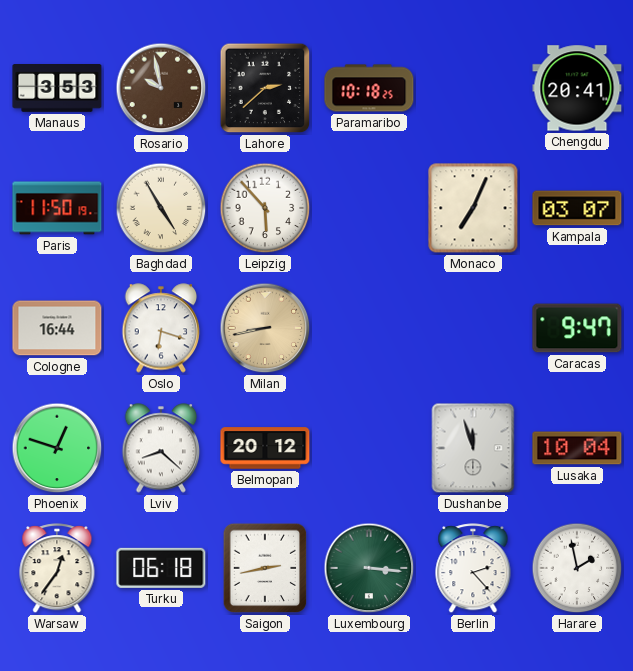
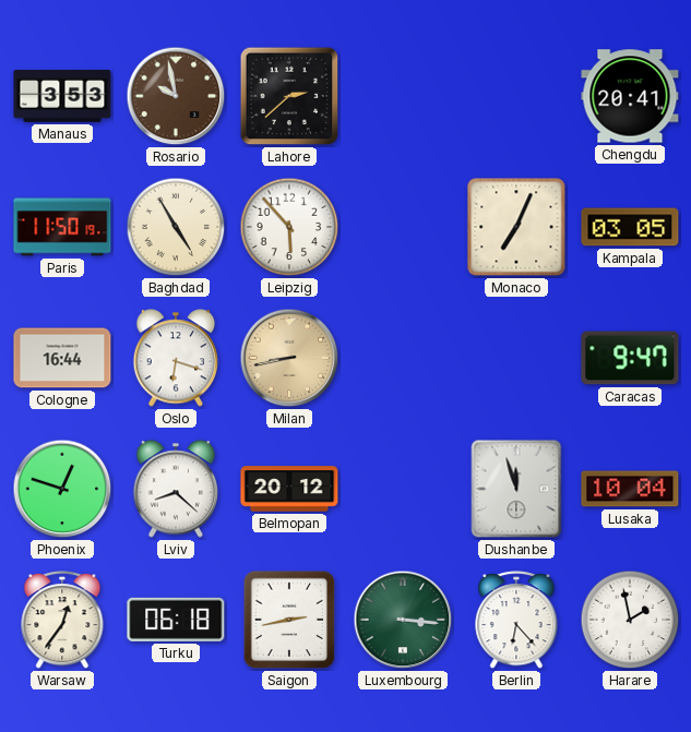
Paramaribo: 10:18 -> none (369, 88)
Kampala: 03:07 -> 03:05 (630, 227)
Berlin: 2:23 -> 6:23 (516, 621)
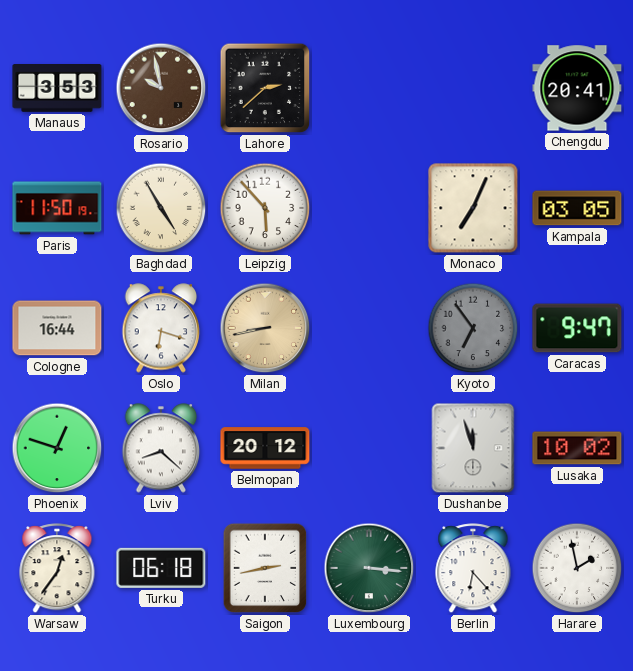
Kyoto: none -> 6:54 (473, 328)
Lusaka: 10:04 -> 10:02 (577, 448)
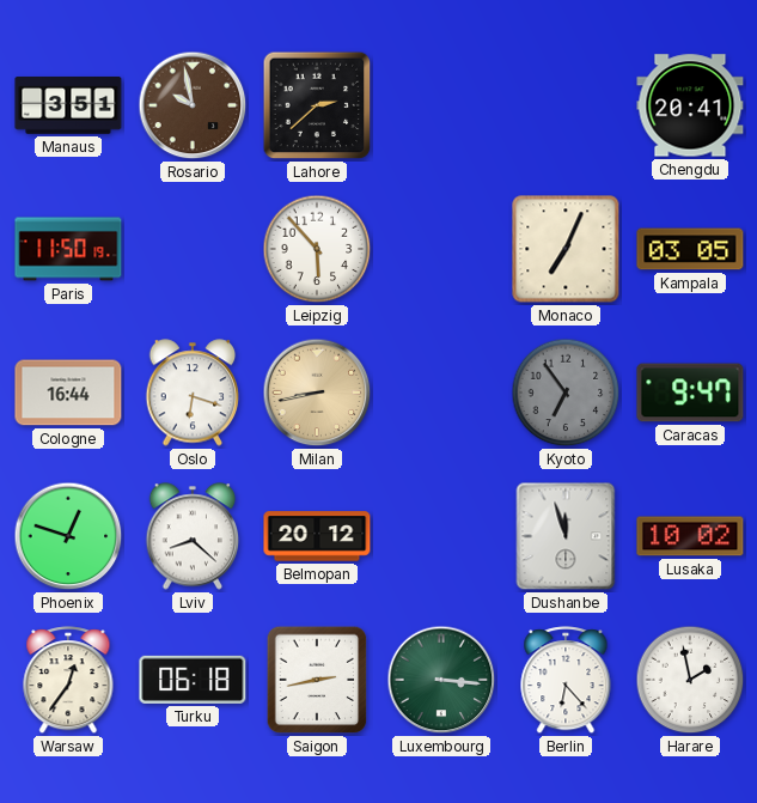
Manaus: 3:53 -> 3:51 (68, 107)
Baghdad: 4:55 -> none (161, 208)
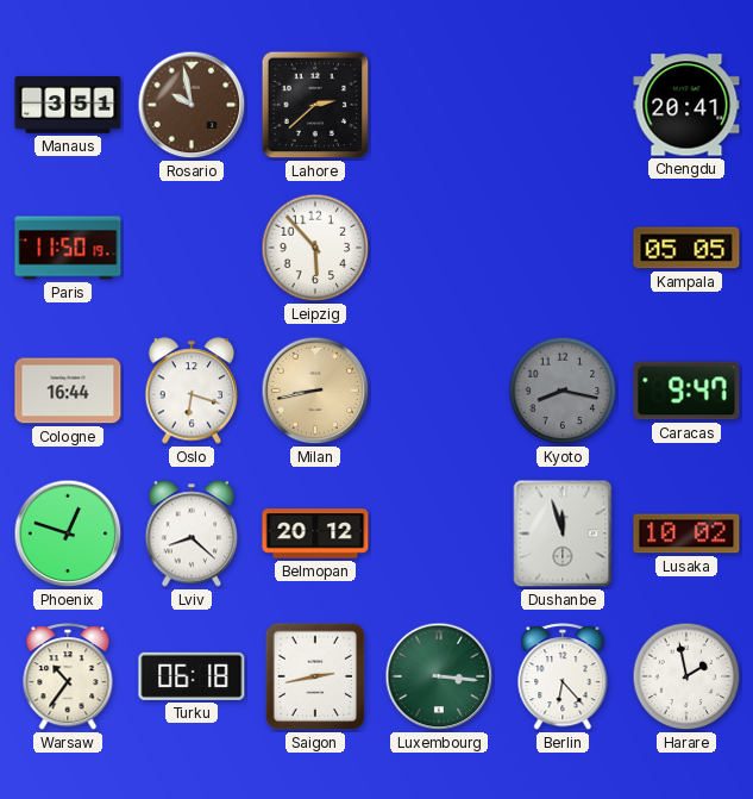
Monaco: 7:04 -> none (566, 249)
Kampala: 03:05 -> 05:05 (686, 248)
Kyoto: 6:54 -> 8:17 (563, 391)
Warsaw: 12:36 -> 10:36 (68, 678)
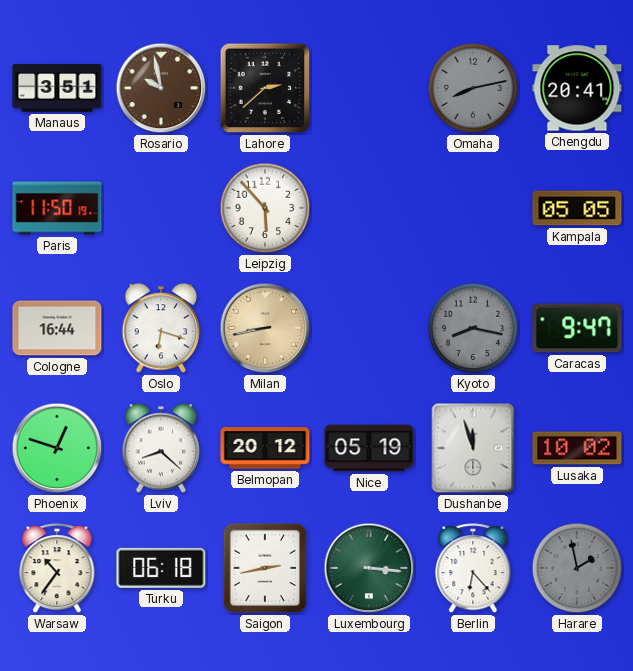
Omaha: none -> 8:13 (473, 88)
Nice: none -> 05:19 (369, 448)
Harare dial: white -> grey (577, 568)
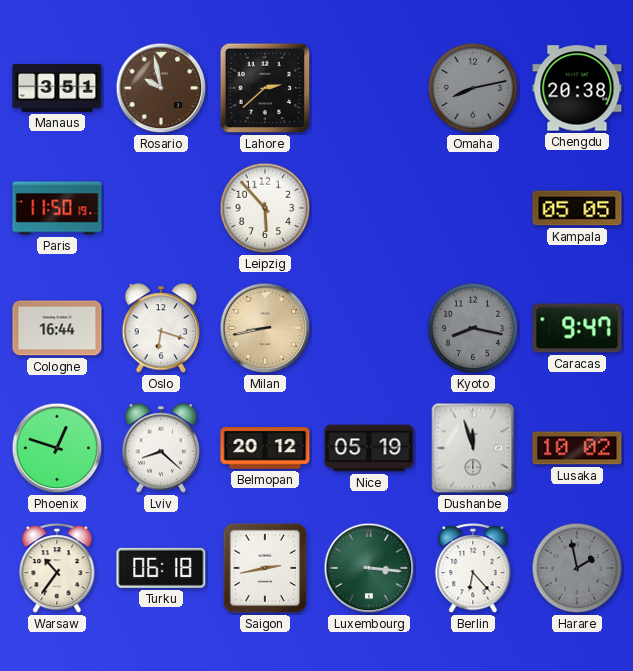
Chengdu: 20:41 -> 20:38 (577, 88)
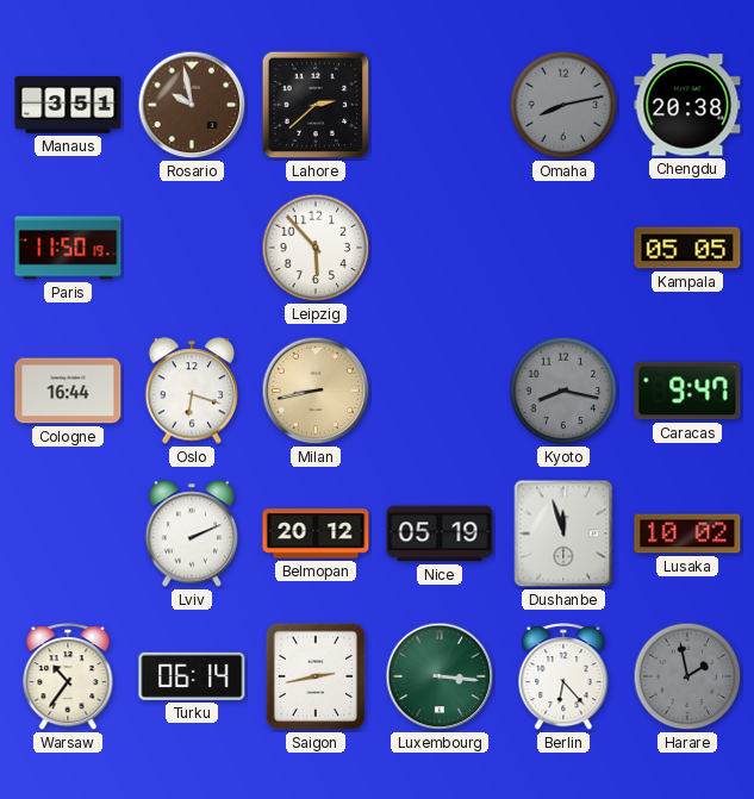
Phoenix: 12:48 -> none (57, 448)
Lviv: 8:22 -> 2:11 (192, 533)
Turku: 06:18 -> 06:14 (192, 676)
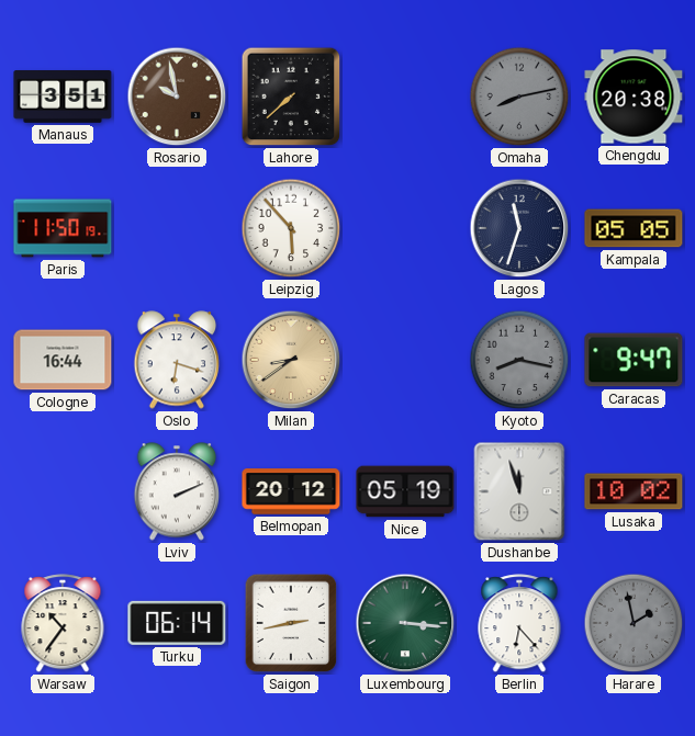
Lahore: 2:38 -> 7:38 (291, 97)
Lagos: none -> 11:33 (519, 228)
Milan: 8:43 -> 8:39 (291, 360)
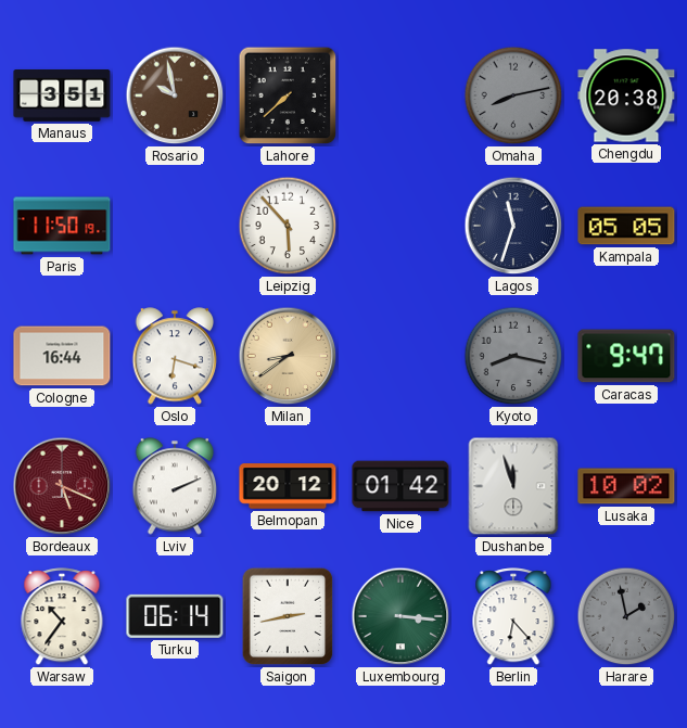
Bordeaux: none -> 5:19 (62, 486)
Nice: 05:19 -> 01:42 (400, 486)
